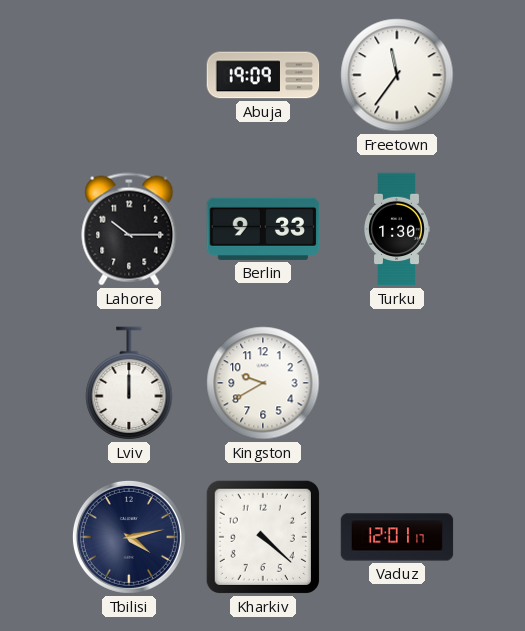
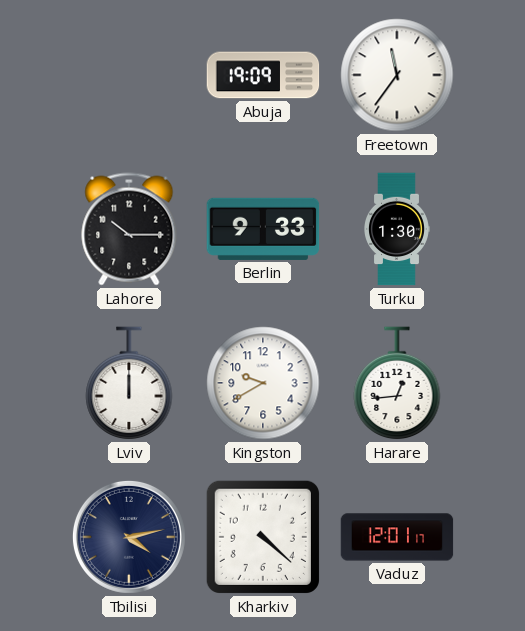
Harare: none -> 12:44 (397, 384)
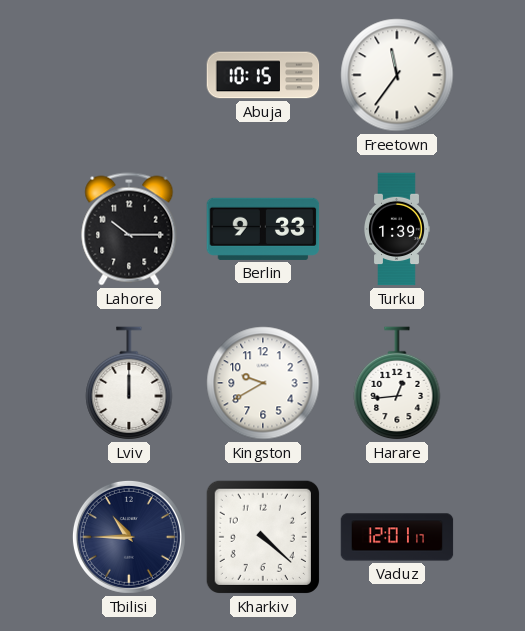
Abuja: 19:09 -> 10:15 (263, 75)
Turku: 1:30 -> 1:39 (397, 229)
Tbilisi: 4:13 -> 10:45 (129, 537)
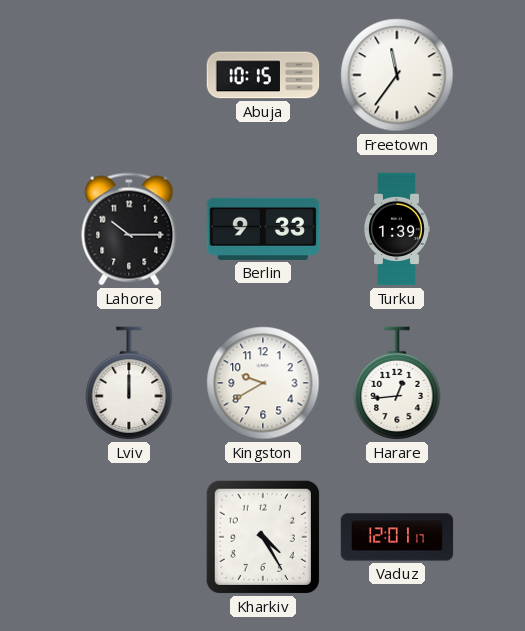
Tbilisi: 10:45 -> none (129, 537)
Kharkiv: 4:22 -> 4:25 (263, 537)
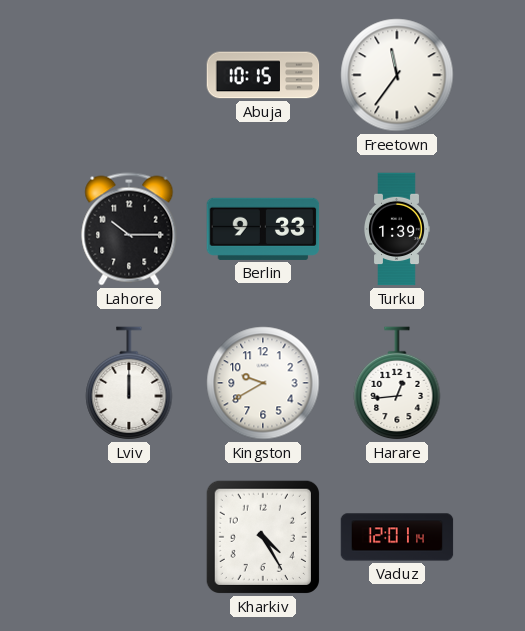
Vaduz: 12:01:17 -> 12:01:14 (397, 537)
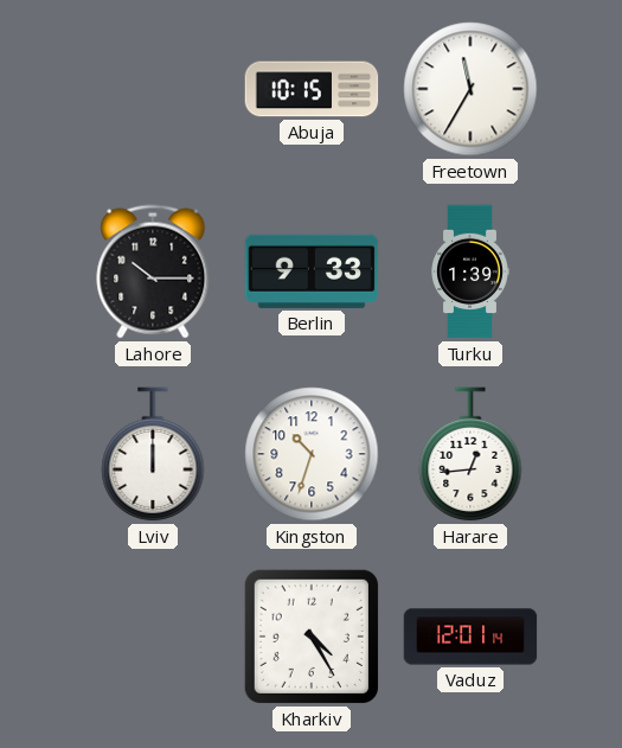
Freetown: 11:36 -> 11:35 (470, 89)
Kingston: 9:40 -> 10:33 (312, 454)
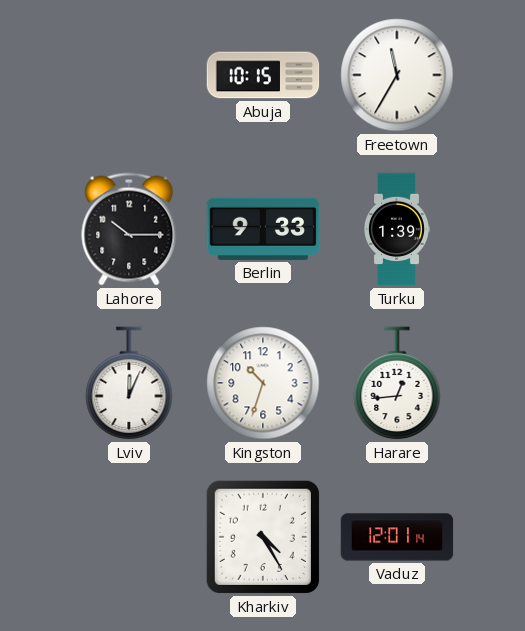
Lviv: 12:00 -> 12:04 (129, 384)
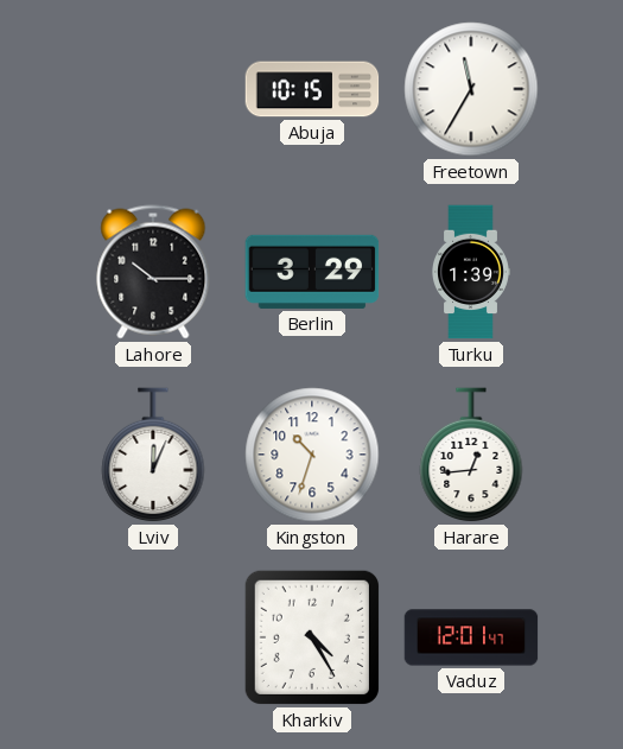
Berlin: 9:33 -> 3:29 (312, 272)
Vaduz: 12:01:14 -> 12:01:47 (471, 637)
